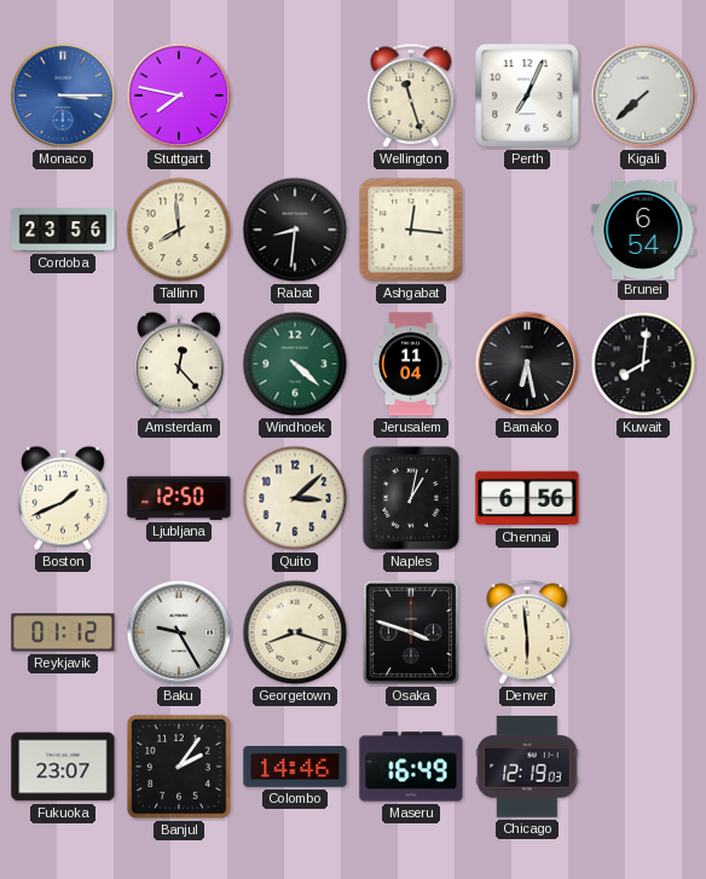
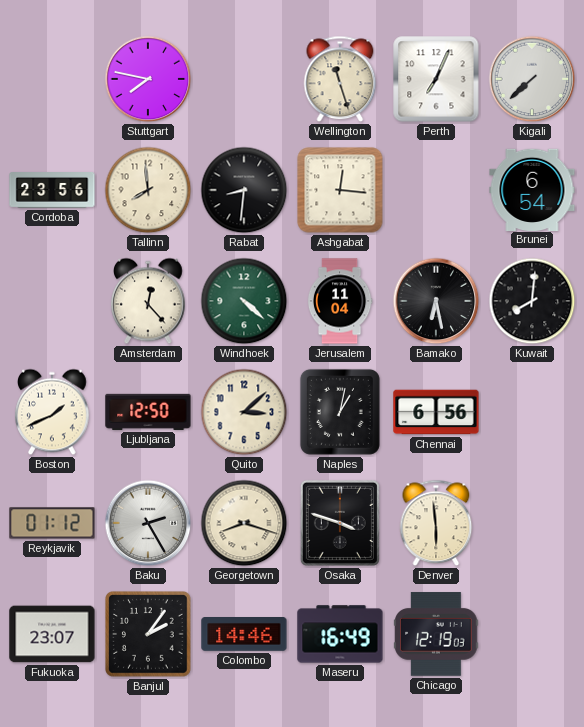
Monaco: 3:15 -> none (63, 96)
Baku: 9:25 -> 2:25 (148, 523)
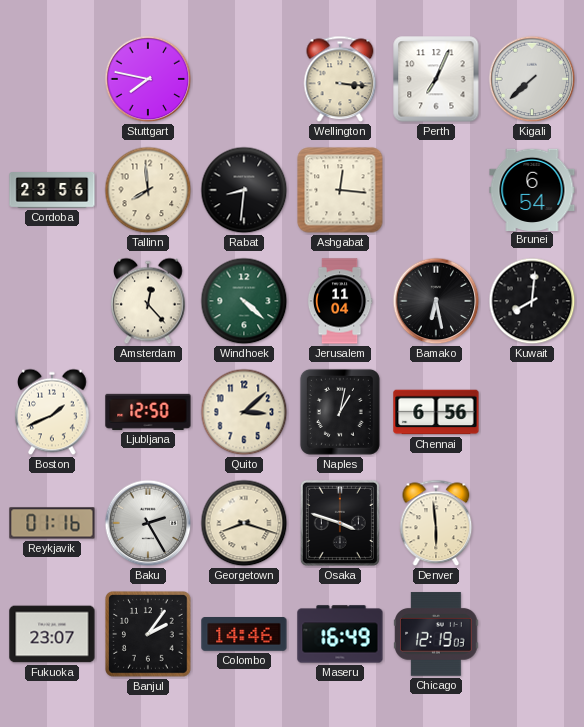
Wellington: 11:27 -> 3:16 (340, 79)
Reykjavik: 01:12 -> 01:16 (52, 523)
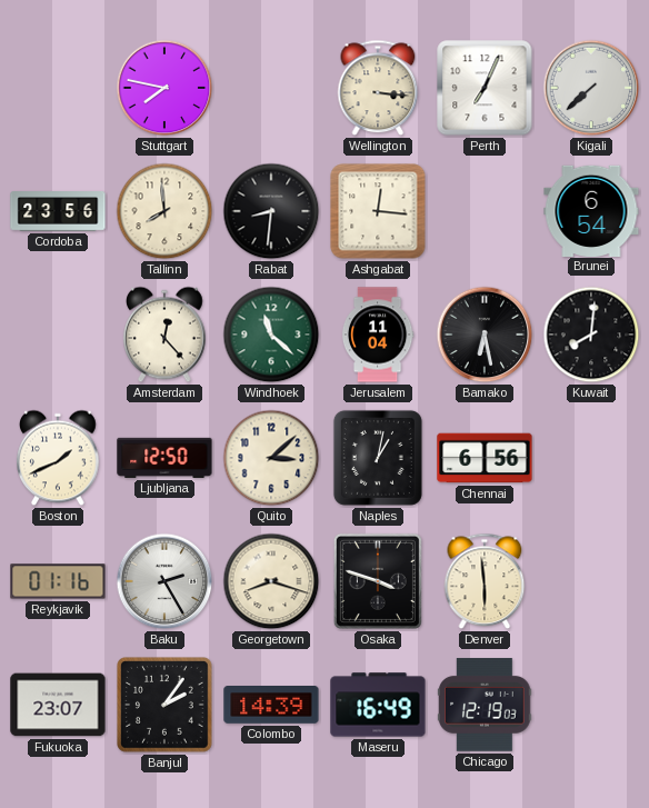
Windhoek: 4:22 -> 11:22 (271, 335)
Colombo: 14:46 -> 14:39 (271, 706)
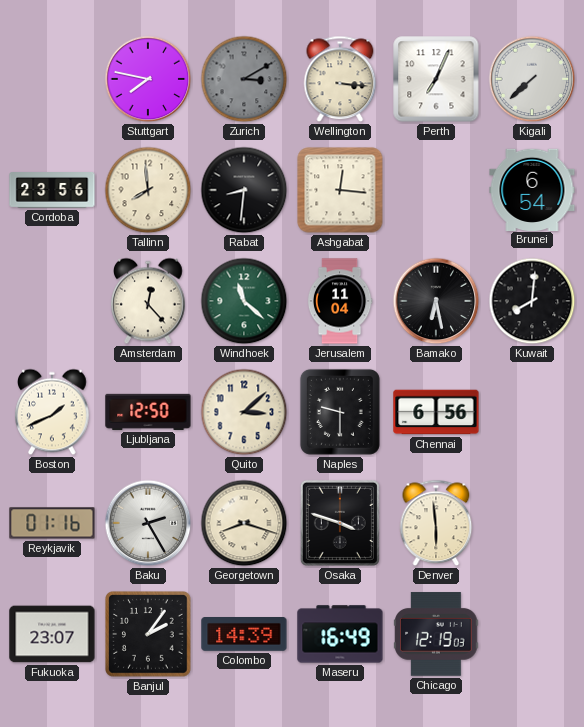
Zurich: none -> 3:10 (244, 79)
Naples: 1:02 -> 9:30 (340, 412)
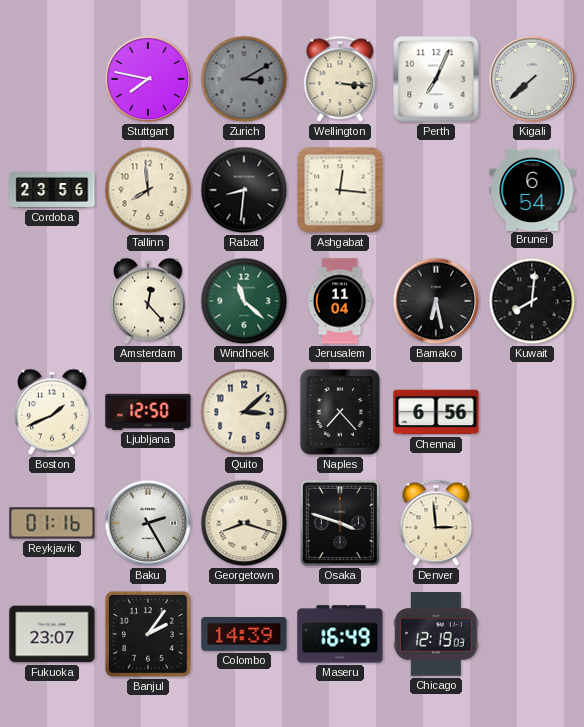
Naples: 9:30 -> 7:23 (340, 412)
Denver: 5:59 -> 2:59 (436, 523)
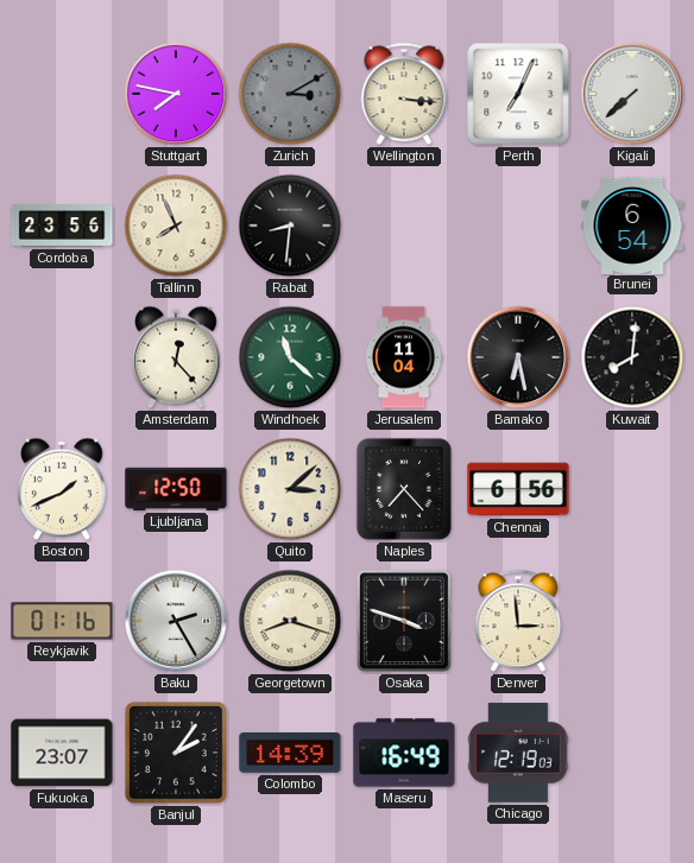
Tallinn: 7:59 -> 7:56 (176, 226)
Ashgabat: 12:16 -> none (340, 190)
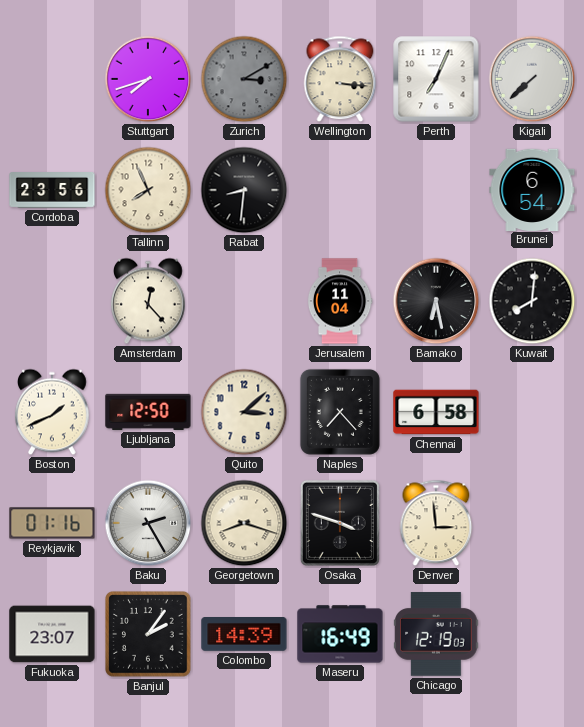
Stuttgart: 7:47 -> 7:42 (148, 79)
Windhoek: 11:22 -> none (290, 357)
Chennai: 6:56 -> 6:58 (436, 412)
